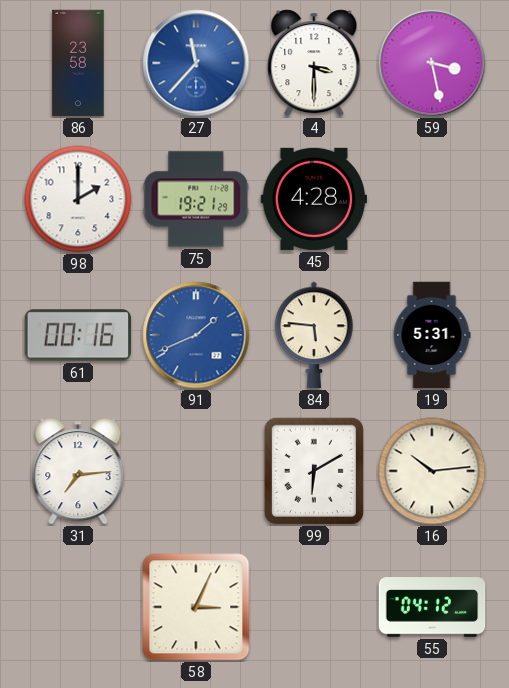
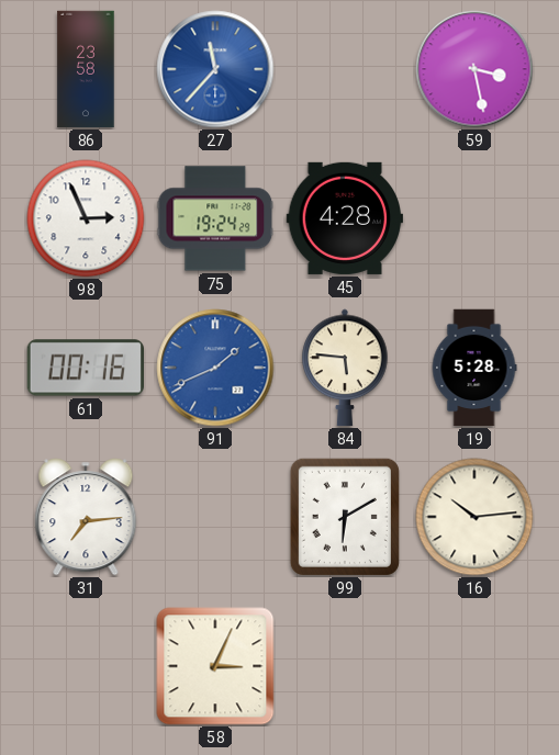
4: 3:30 -> none (314, 63)
98: 2:00 -> 2:56 (86, 218)
75: 19:21 -> 19:24 (215, 218)
19: 5:31 -> 5:28 (474, 368)
55: 04:12 -> none (432, 607)
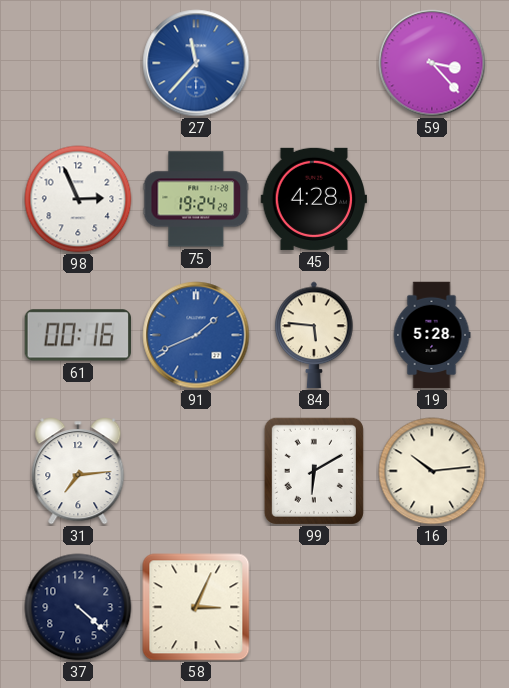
86: 23:58 -> none (86, 69)
59: 3:28 -> 3:23 (432, 63)
37: none -> 4:22 (78, 607)
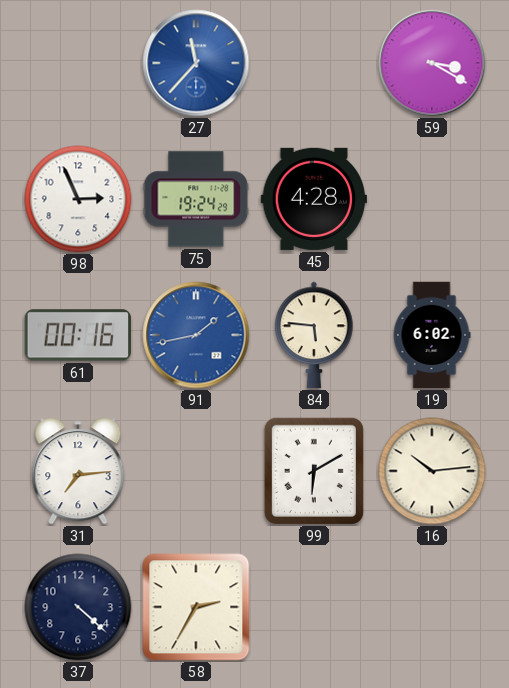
59: 3:23 -> 3:20 (432, 63)
91: 1:41 -> 1:43 (196, 335)
19: 5:28 -> 6:02 (432, 335)
58: 3:04 -> 2:35 (196, 607)
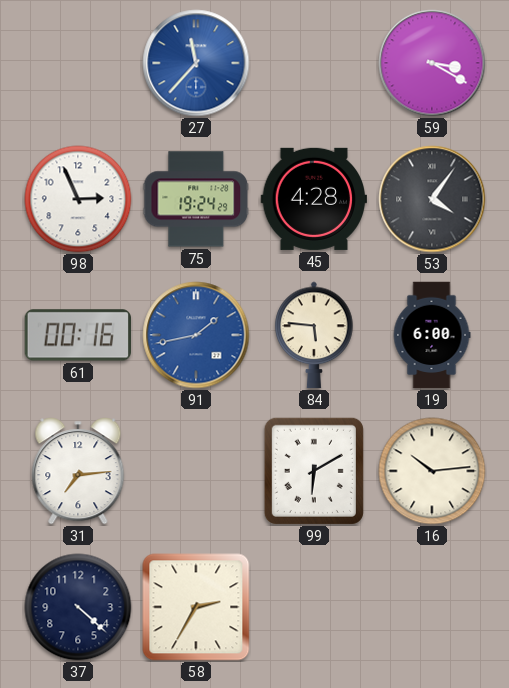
53: none -> 4:06 (432, 199)
19: 6:02 -> 6:00 (432, 335)
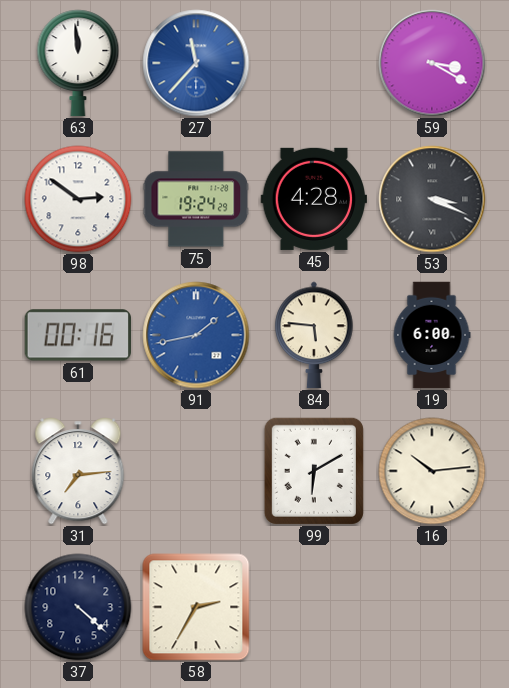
63: none -> 11:59 (78, 63)
98: 2:56 -> 2:51 (78, 199)
53: 4:06 -> 3:19 (432, 199)
